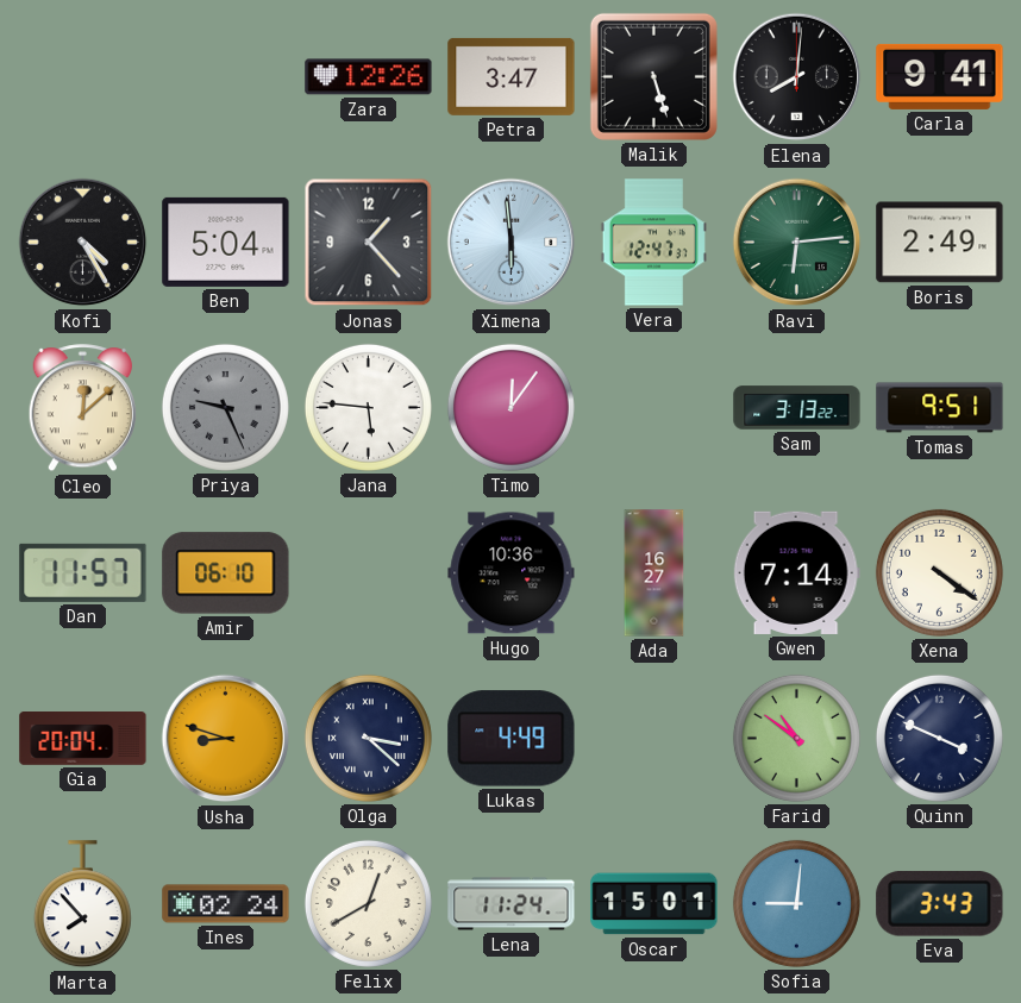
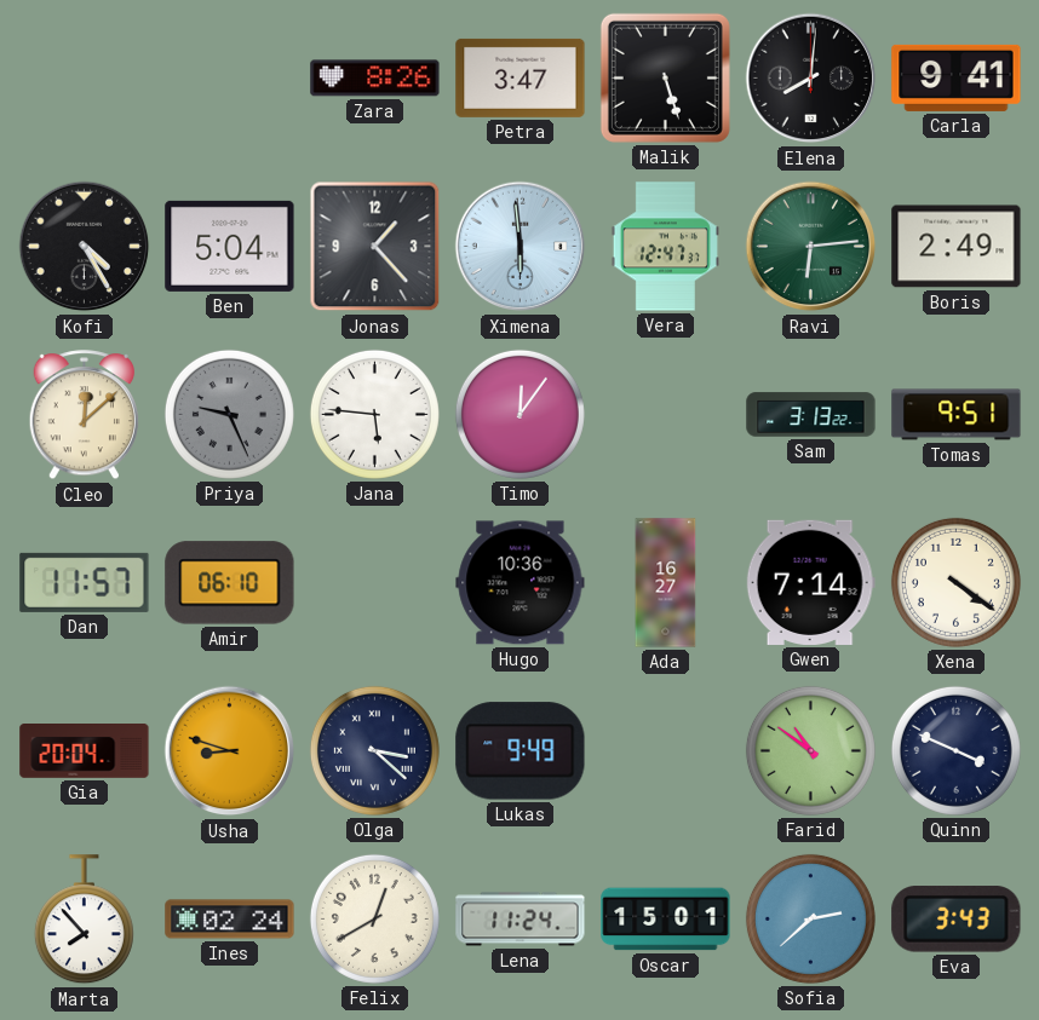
Zara: 12:26 -> 8:26 (375, 79)
Lukas: 4:49 -> 9:49 (521, 751)
Sofia: 9:01 -> 2:38 (810, 918)
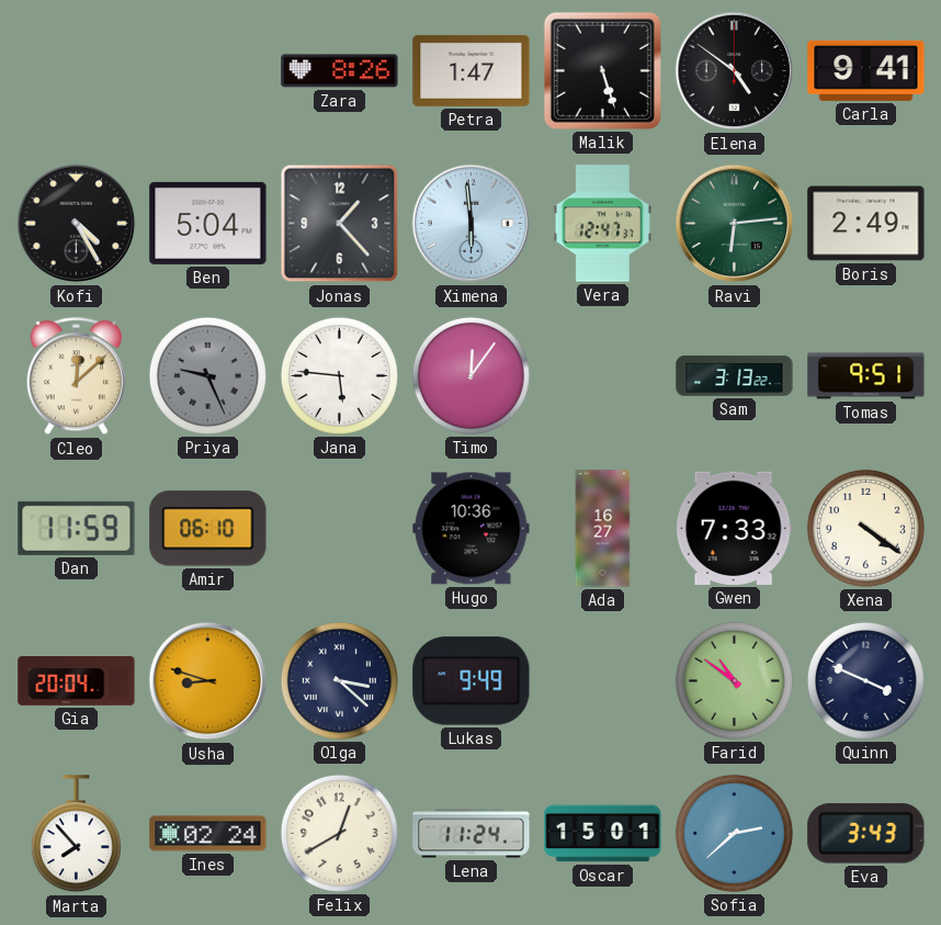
Petra: 3:47 -> 1:47 (472, 70)
Elena: 8:01 -> 4:51 (735, 71)
Dan: 11:57 -> 11:59 (77, 528)
Gwen: 7:14 -> 7:33 (734, 528)
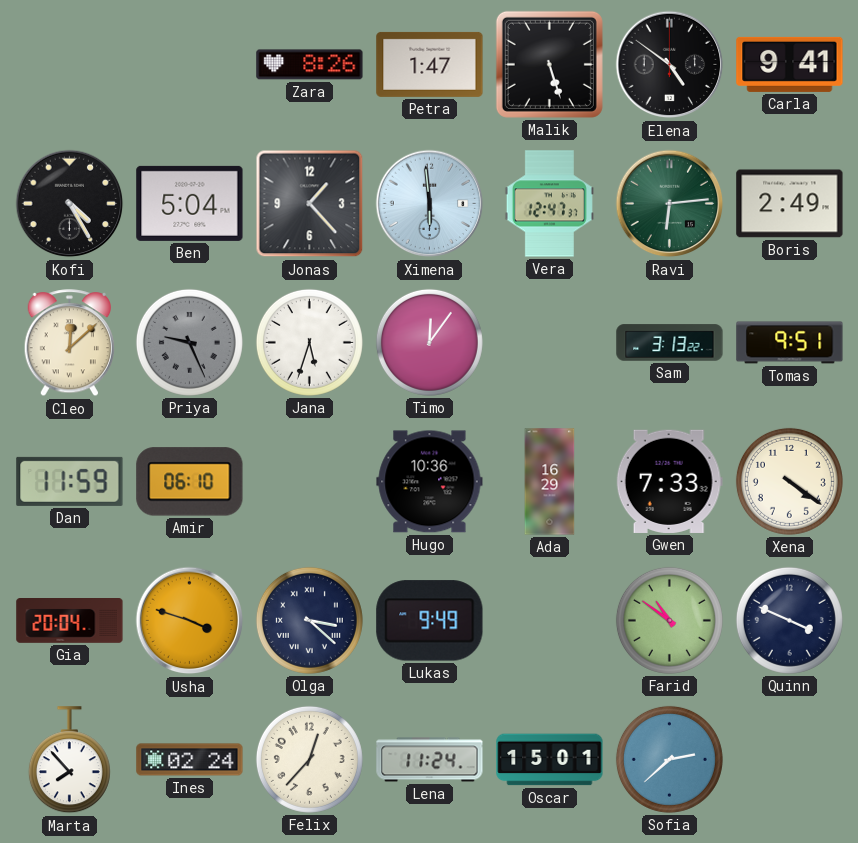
Jana: 5:46 -> 5:33 (309, 342)
Ada: 16:27 -> 16:29 (550, 482)
Usha: 8:48 -> 3:48 (190, 621)
Felix: 12:40 -> 12:37 (309, 759)
Eva: 3:43 -> none (866, 834)
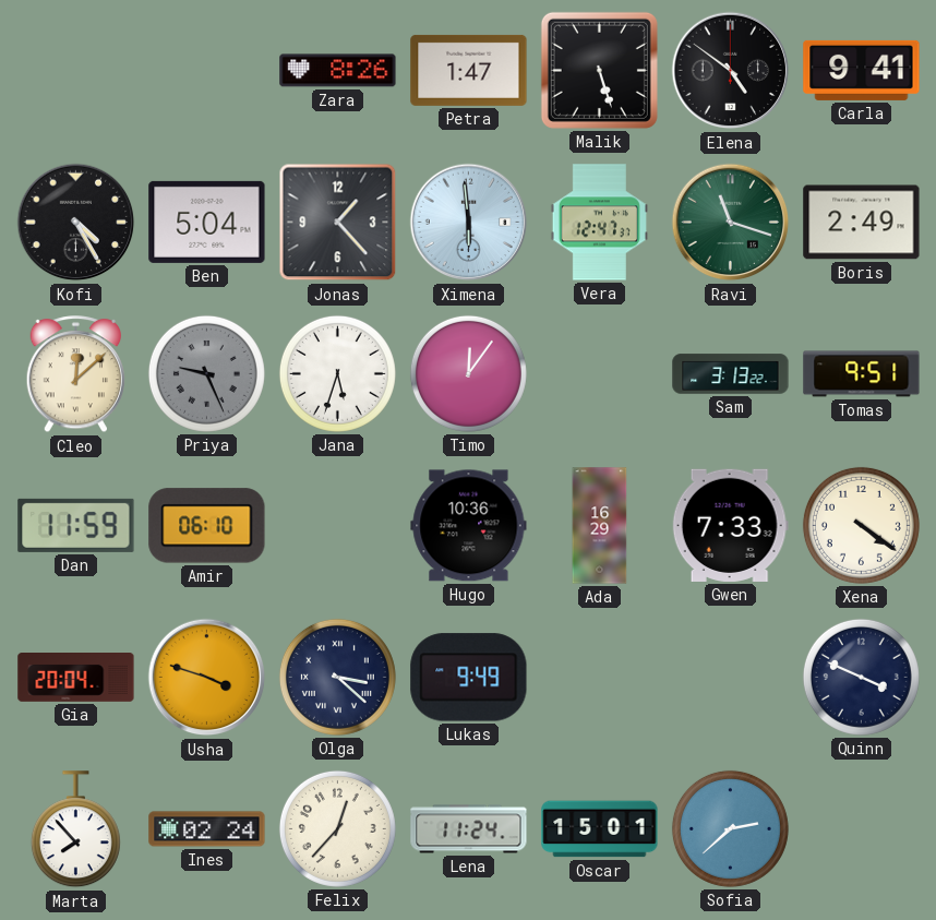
Ravi: 6:14 -> 11:18 (731, 223)
Farid: 10:51 -> none (669, 620)
